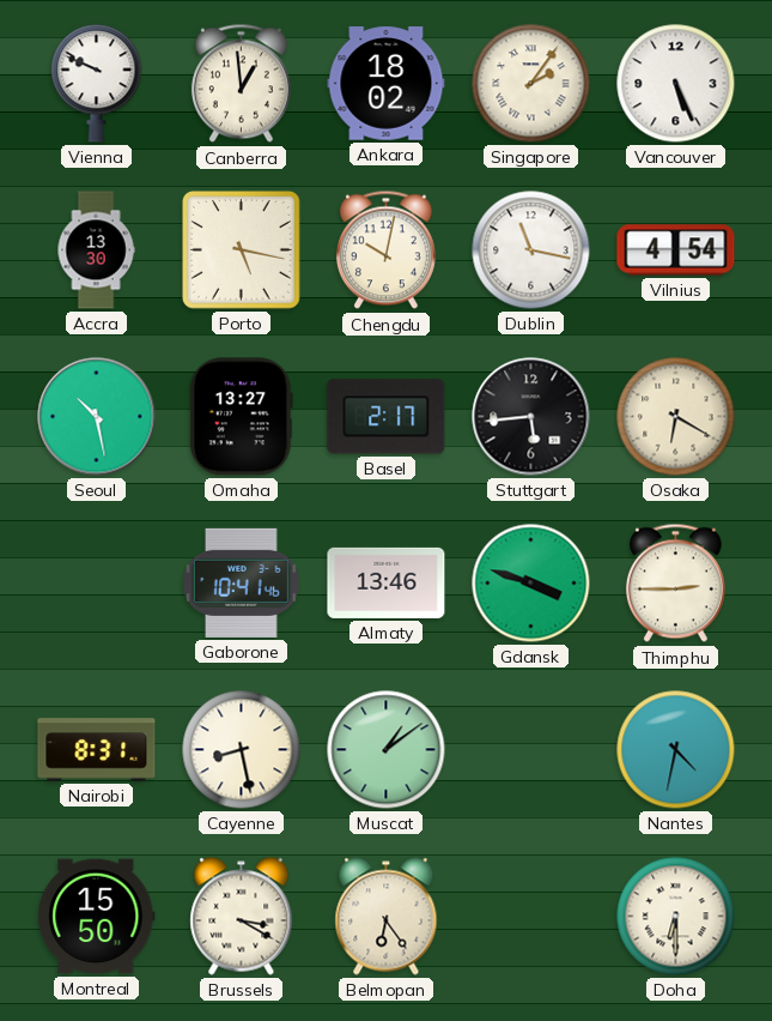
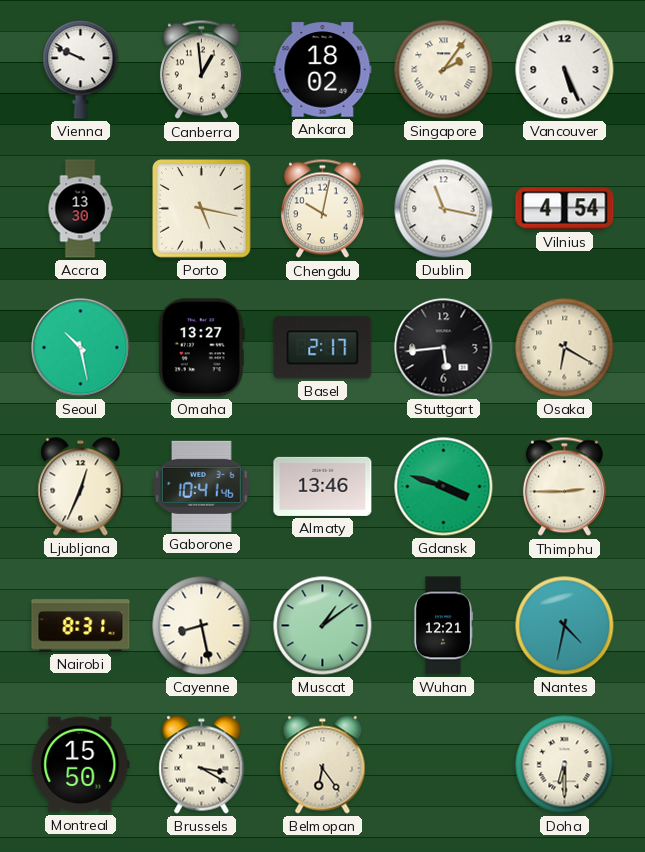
Ljubljana: none -> 12:34 (81, 487)
Wuhan: none -> 12:21 (443, 626)
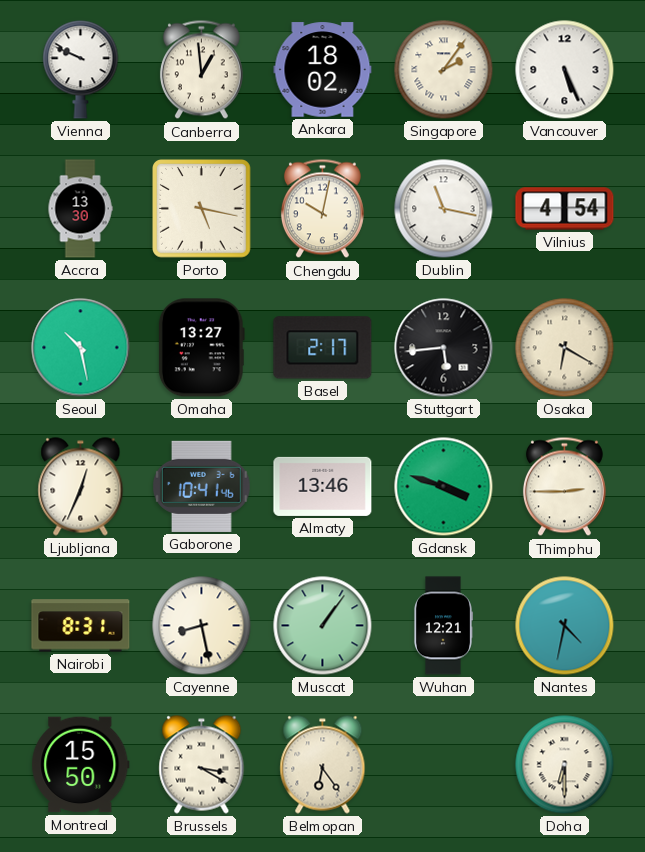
Muscat: 1:09 -> 1:06 (323, 626)
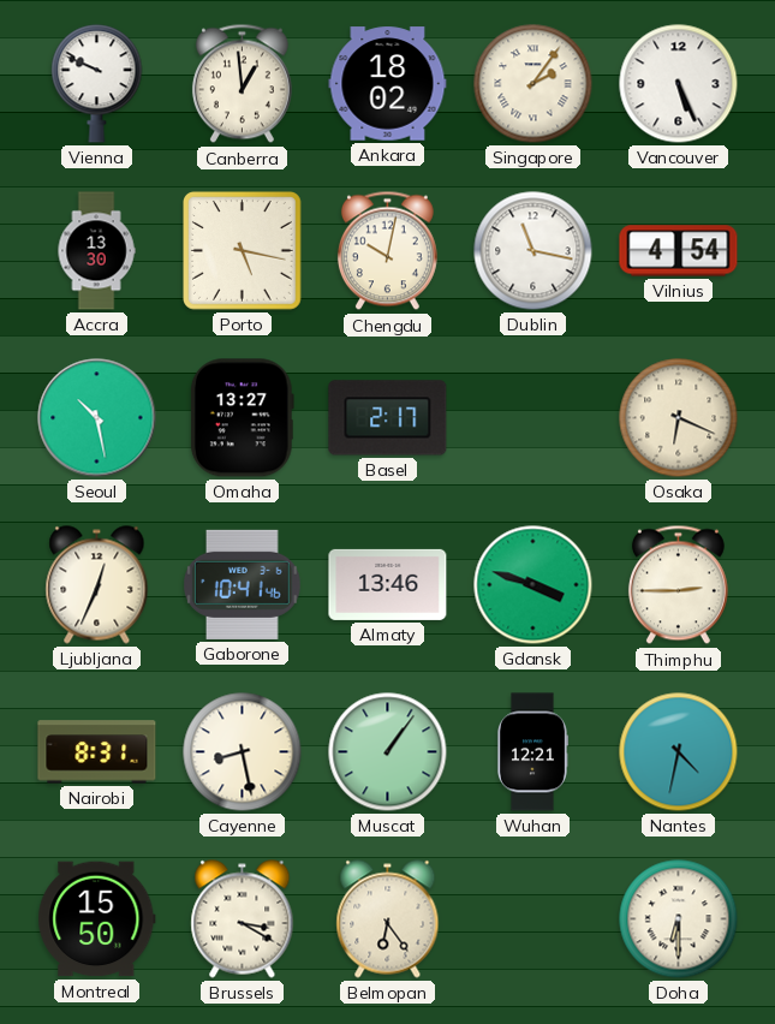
Stuttgart: 5:44 -> none (444, 348)
Osaka: 6:20 -> 6:19 (679, 418)
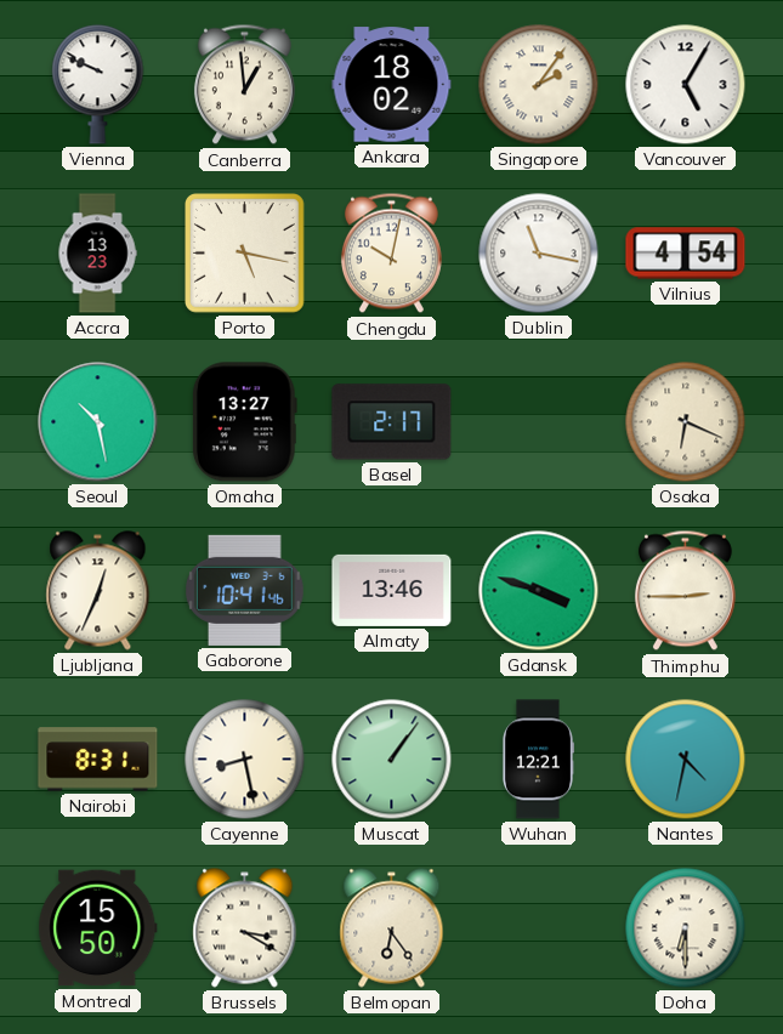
Vancouver: 5:26 -> 5:05 (686, 85)
Accra: 13:30 -> 13:23 (97, 254)
